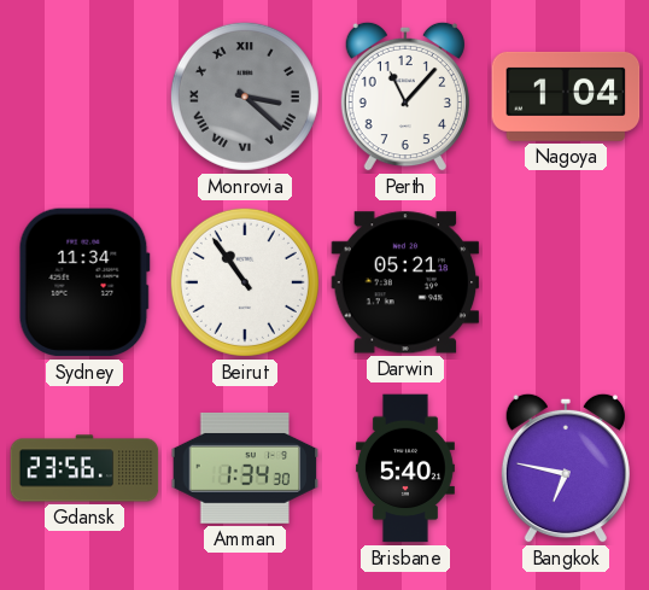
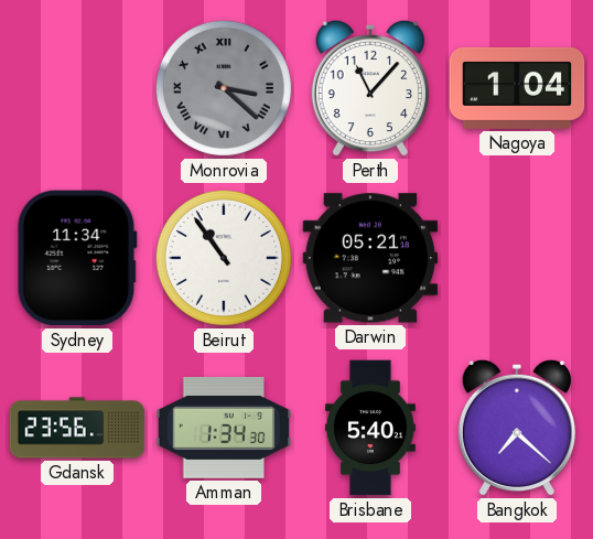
Bangkok: 6:47 -> 7:22 (517, 428)
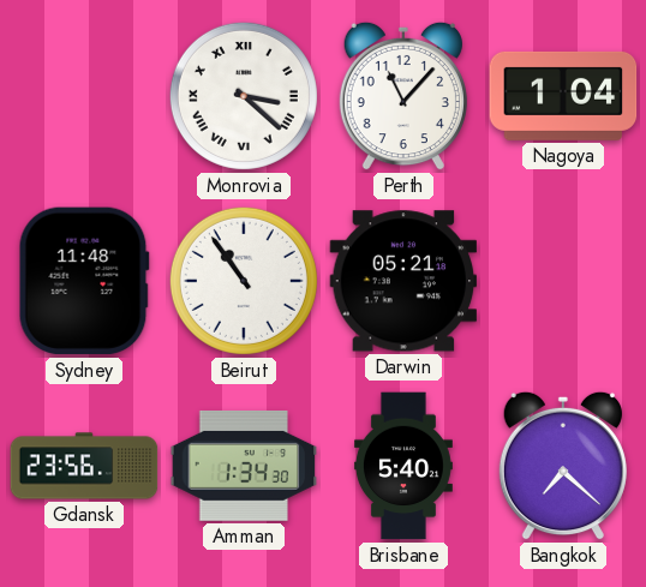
Monrovia dial: grey -> white (244, 96)
Sydney: 11:34 -> 11:48 (84, 281)
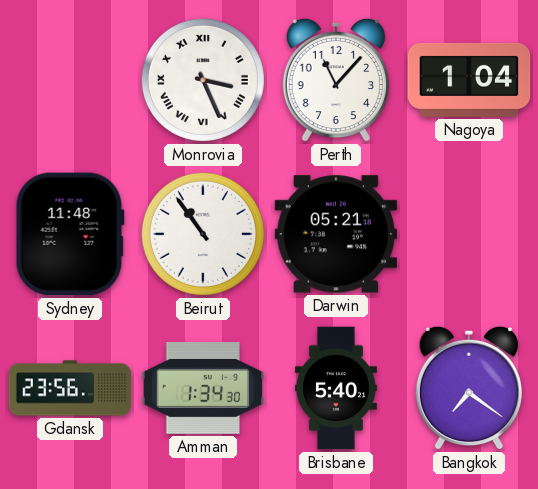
Monrovia: 3:22 -> 3:26 (203, 80)
Bangkok: 7:22 -> 7:21 (469, 388)
